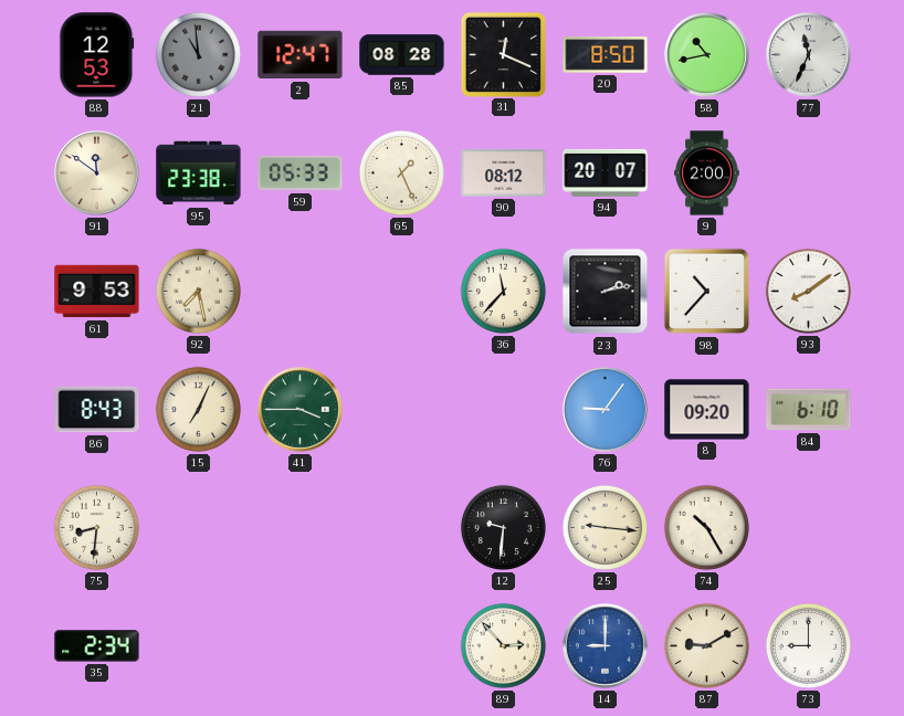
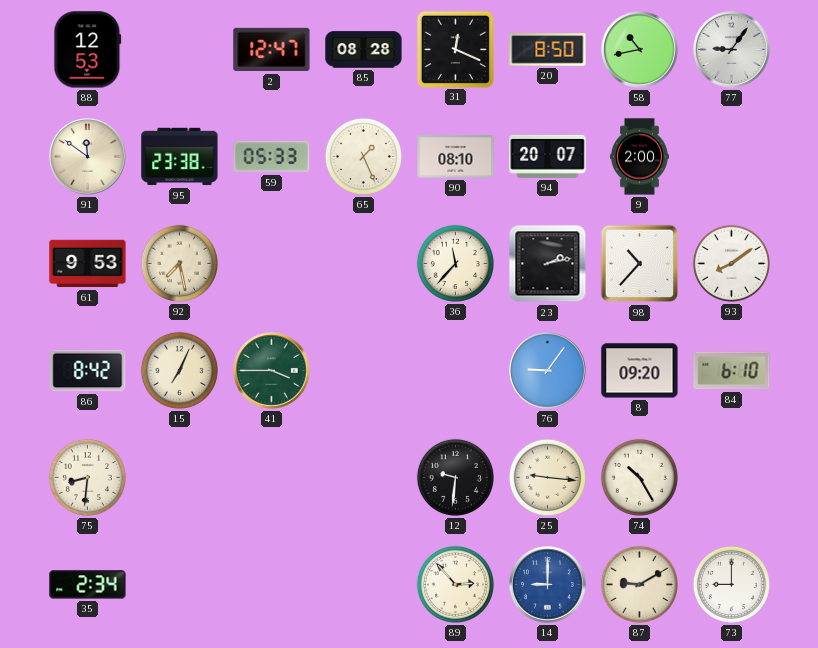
21: 10:59 -> none (198, 54)
77: 11:34 -> 9:06 (732, 50)
90: 08:12 -> 08:10 (456, 157)
86: 8:43 -> 8:42 (88, 371)
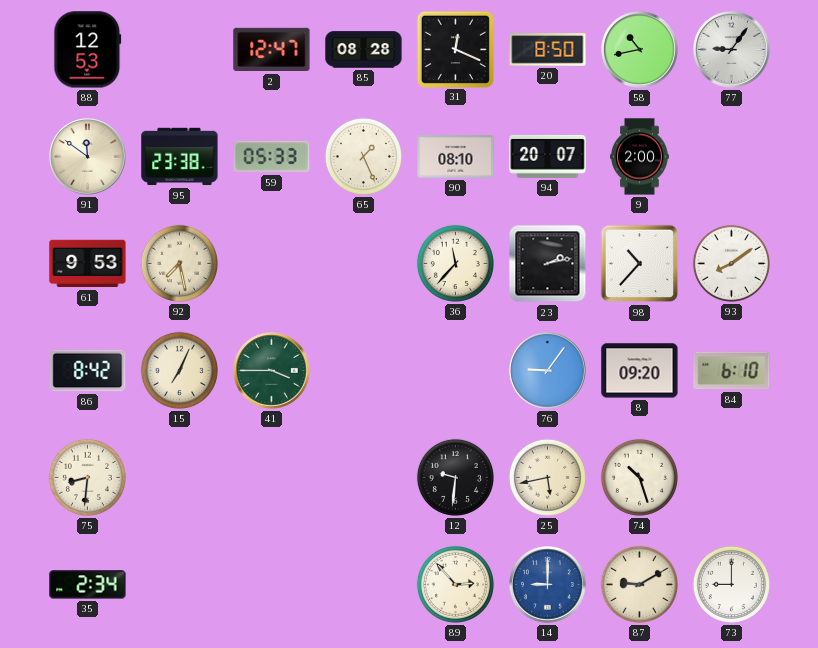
25: 9:16 -> 5:43 (547, 477)
74: 10:25 -> 10:27 (639, 477)
